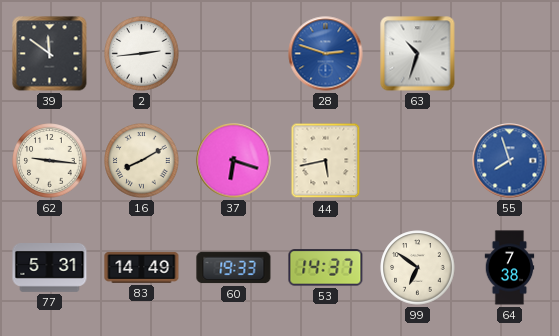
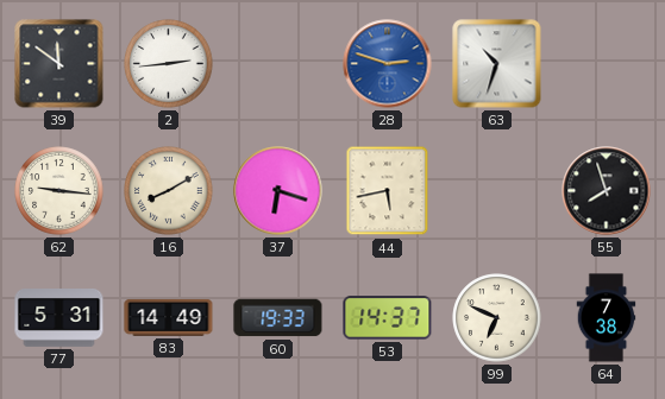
55 dial: blue -> black (607, 191)
99: 6:51 -> 6:49 (497, 318)
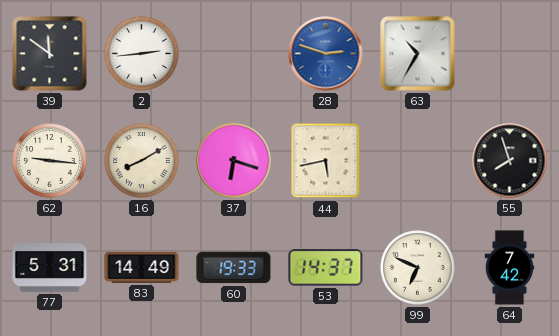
63: 10:33 -> 10:35 (418, 54)
64: 7:38 -> 7:42 (510, 268)
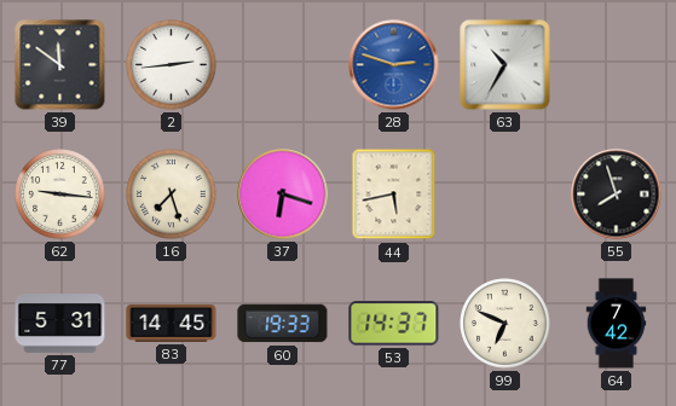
16: 8:10 -> 7:27 (172, 195)
83: 14:49 -> 14:45 (172, 324)
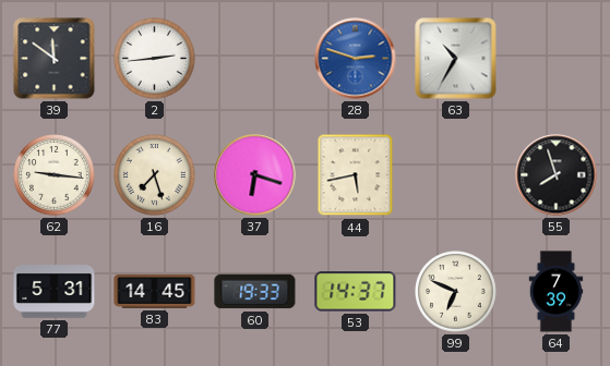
64: 7:42 -> 7:39 (557, 292)
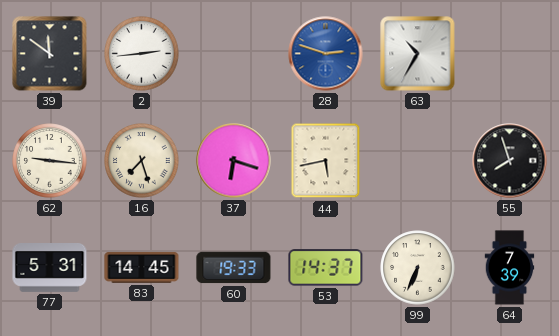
99: 6:49 -> 6:34 (418, 268)
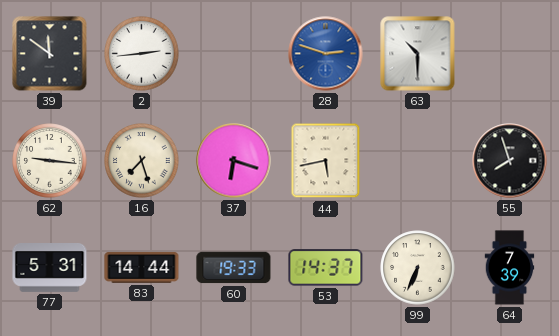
63: 10:35 -> 10:30 (418, 54)
83: 14:45 -> 14:44 (142, 268)
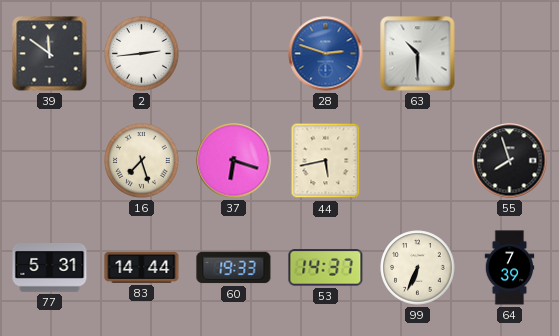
62: 9:16 -> none (50, 161)
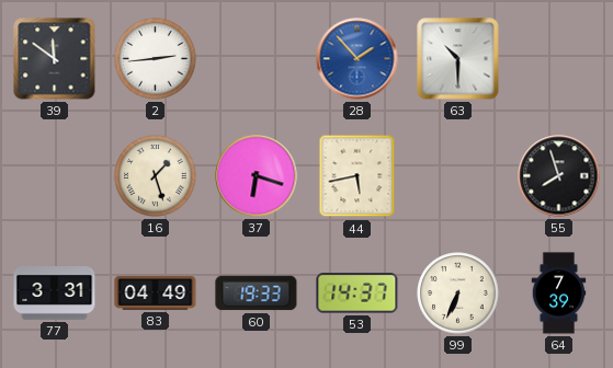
28: 2:48 -> 1:53 (357, 59)
16: 7:27 -> 1:27 (156, 176)
77: 5:31 -> 3:31 (55, 294)
83: 14:44 -> 04:49 (156, 294)
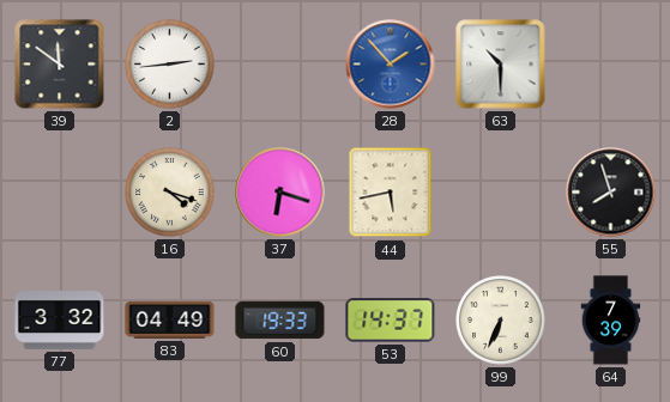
16: 1:27 -> 4:18 (170, 193)
77: 3:31 -> 3:32 (60, 321)
